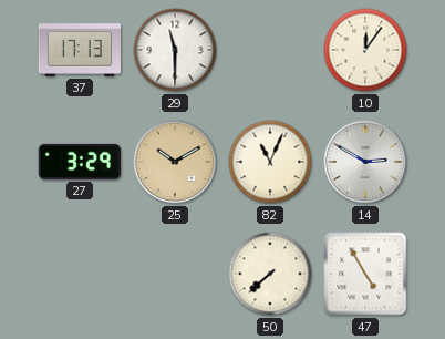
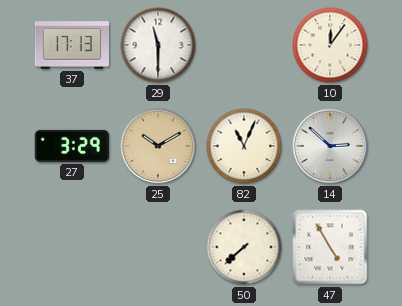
14: 2:50 -> 2:52 (330, 146)
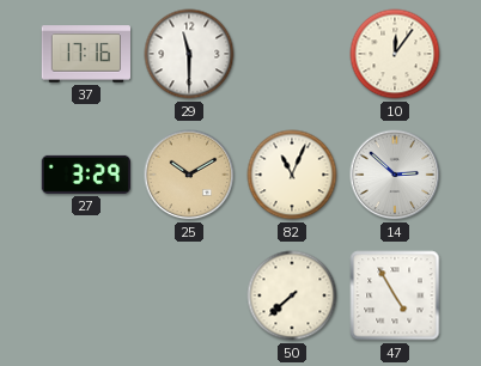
37: 17:13 -> 17:16 (86, 54)
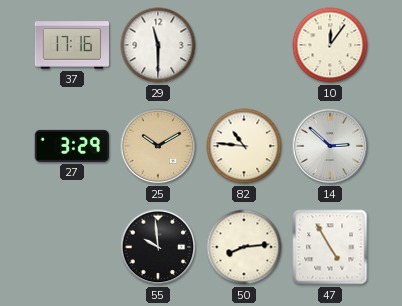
82: 11:04 -> 10:46 (244, 146)
55: none -> 9:59 (158, 247)
50: 7:38 -> 8:14 (244, 247)
